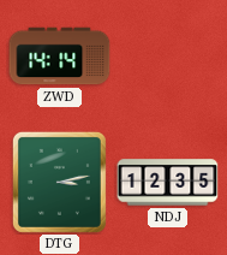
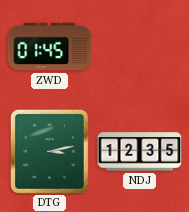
ZWD: 14:14 -> 01:45 (50, 47)
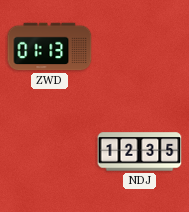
ZWD: 01:45 -> 01:13 (50, 47)
DTG: 3:13 -> none (49, 151)
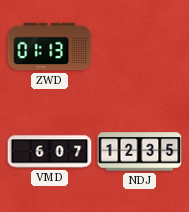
VMD: none -> 6:07 (50, 152)
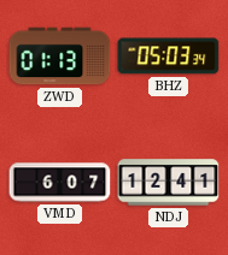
BHZ: none -> 05:03 (169, 57)
NDJ: 12:35 -> 12:41 (169, 183)
